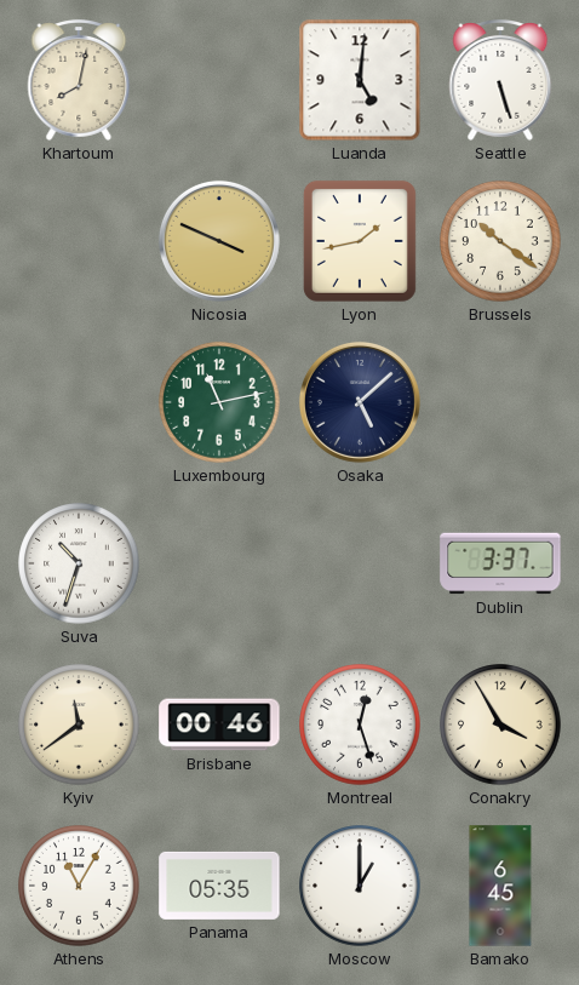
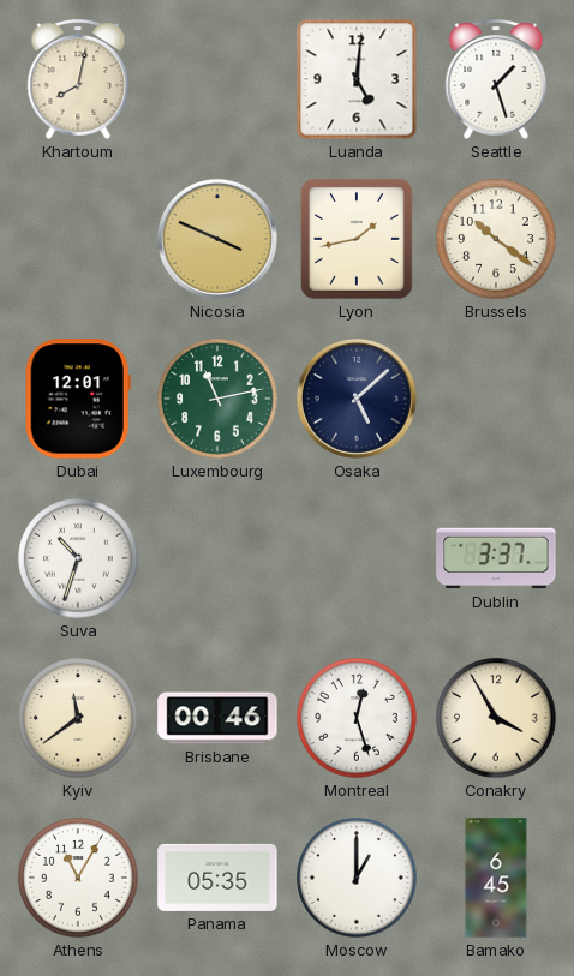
Seattle: 5:27 -> 1:27 (496, 80)
Dubai: none -> 12:01 (78, 399)
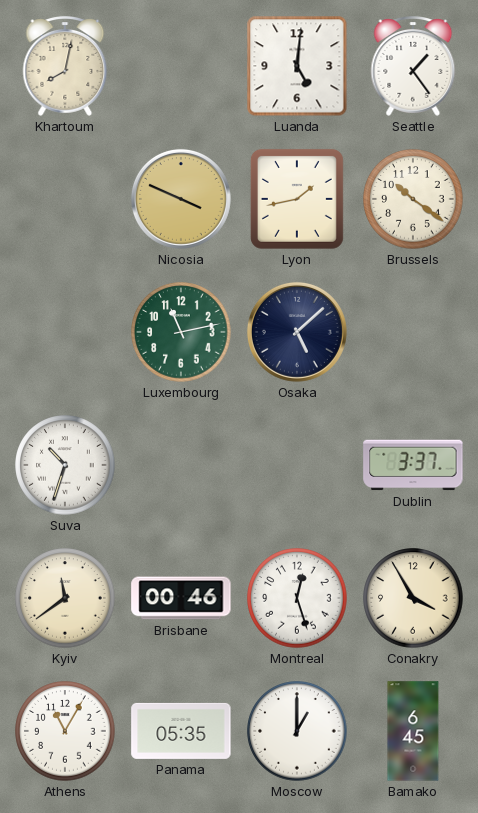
Seattle: 1:27 -> 1:24 (413, 67)
Dubai: 12:01 -> none (78, 399)
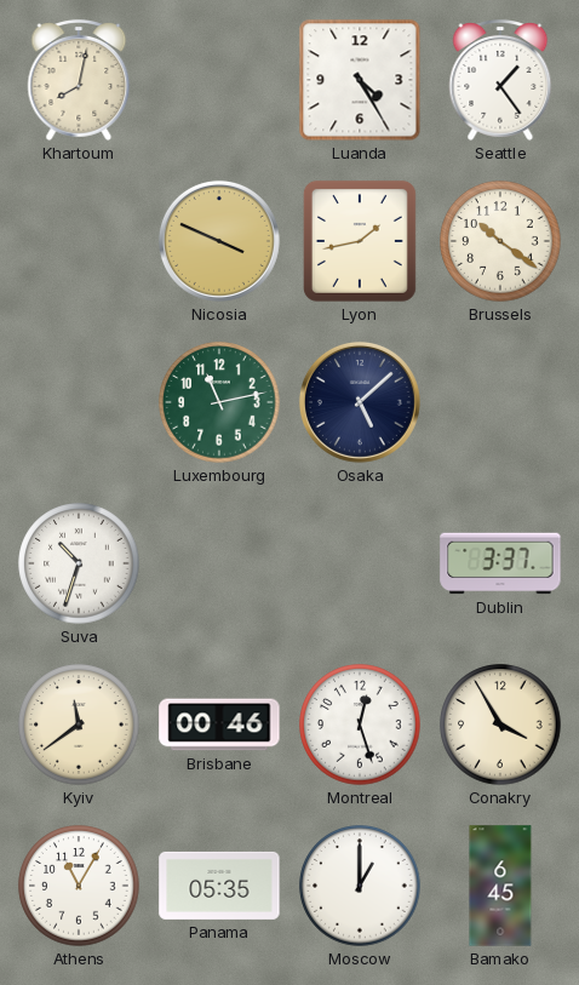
Luanda: 5:01 -> 4:25 (360, 80)
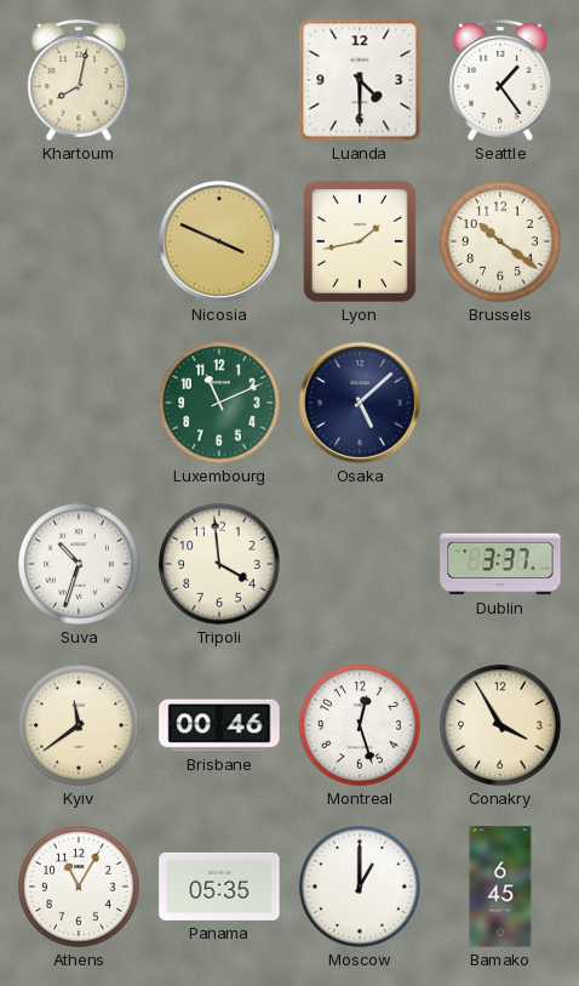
Luanda: 4:25 -> 4:30 (360, 80)
Luxembourg: 11:13 -> 11:11 (219, 403)
Tripoli: none -> 3:59 (219, 564)
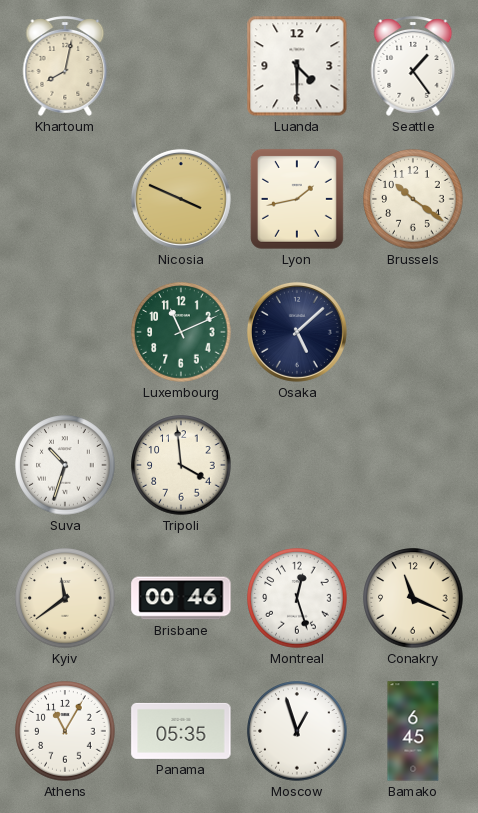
Dublin: 3:37 -> none (500, 564)
Conakry: 3:55 -> 11:19 (413, 598)
Moscow: 1:00 -> 12:57 (297, 731)
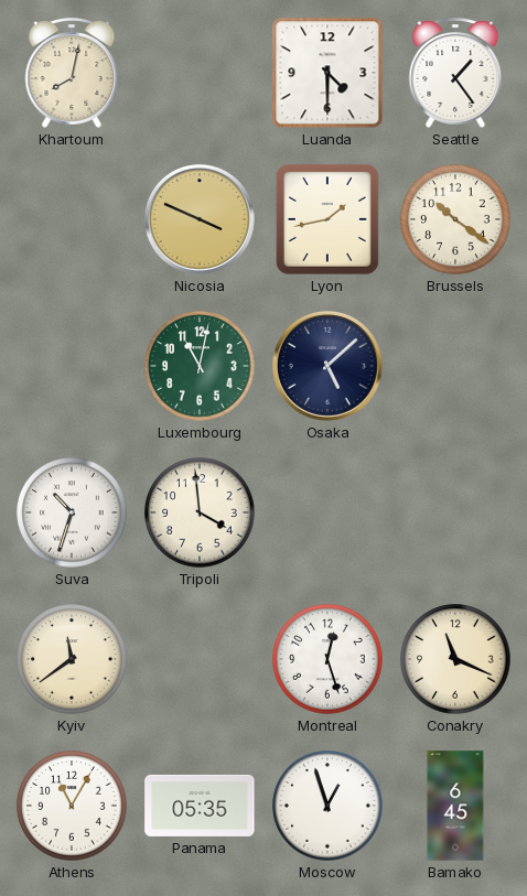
Luxembourg: 11:11 -> 11:02 (200, 366)
Brisbane: 00:46 -> none (181, 598)
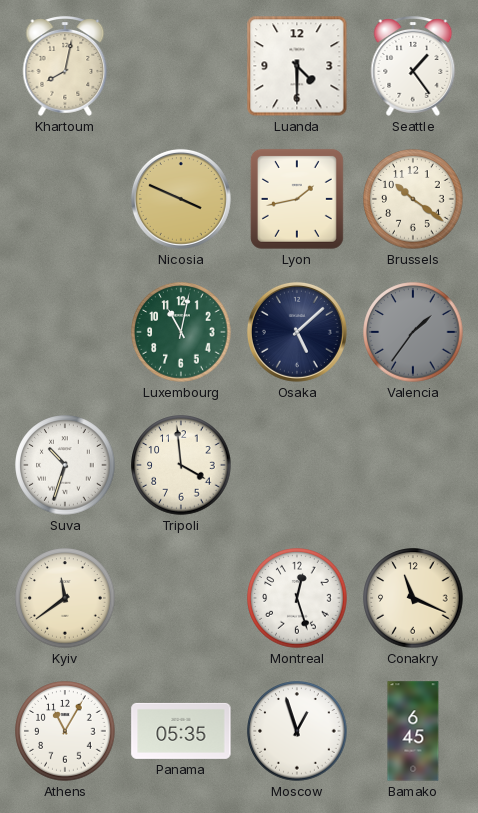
Valencia: none -> 1:36 (413, 332)
